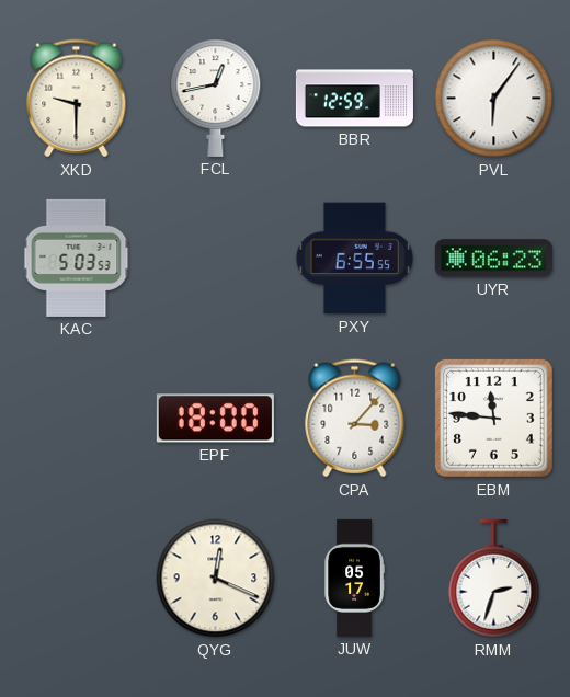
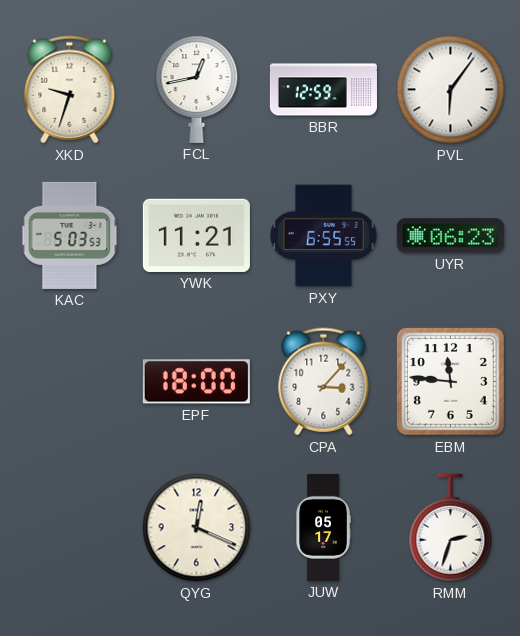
XKD: 9:30 -> 9:33 (70, 90)
YWK: none -> 11:21 (196, 235)
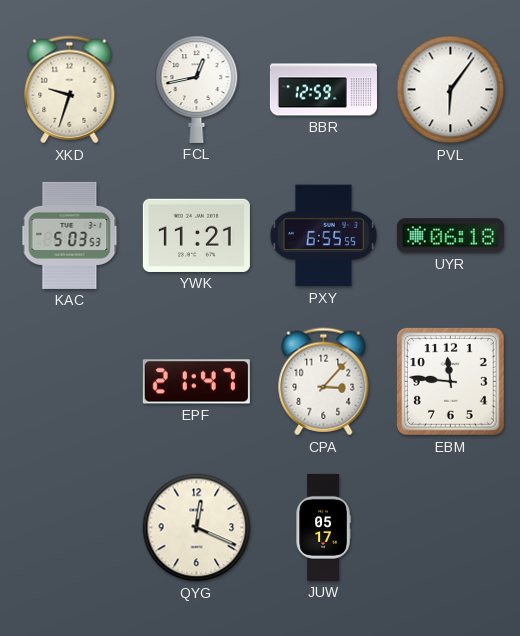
UYR: 06:23 -> 06:18 (450, 236)
EPF: 18:00 -> 21:47 (196, 382)
RMM: 2:33 -> none (451, 528)
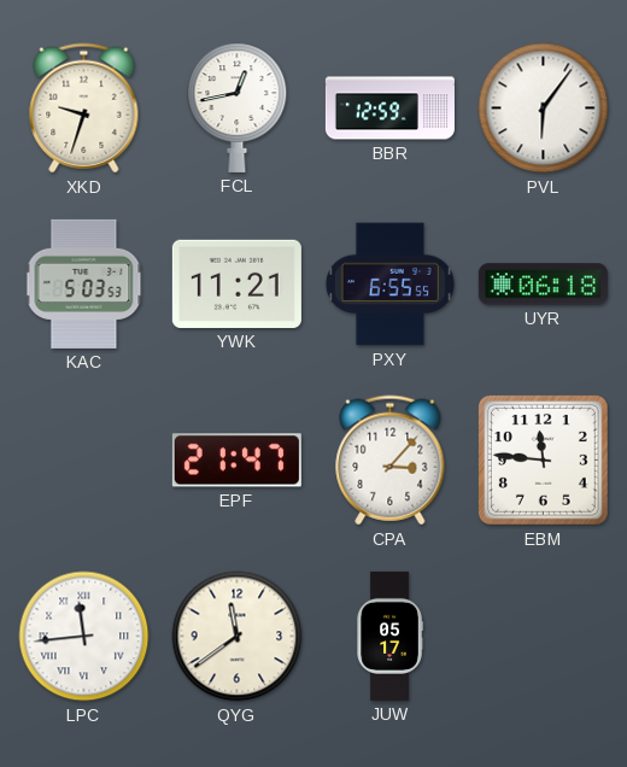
LPC: none -> 11:44 (84, 637)
QYG: 12:19 -> 11:39 (238, 637)
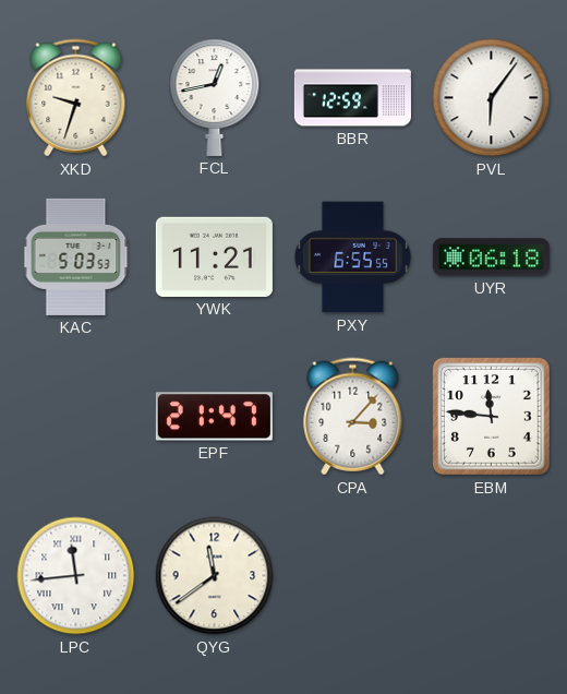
JUW: 05:17 -> none (389, 636)
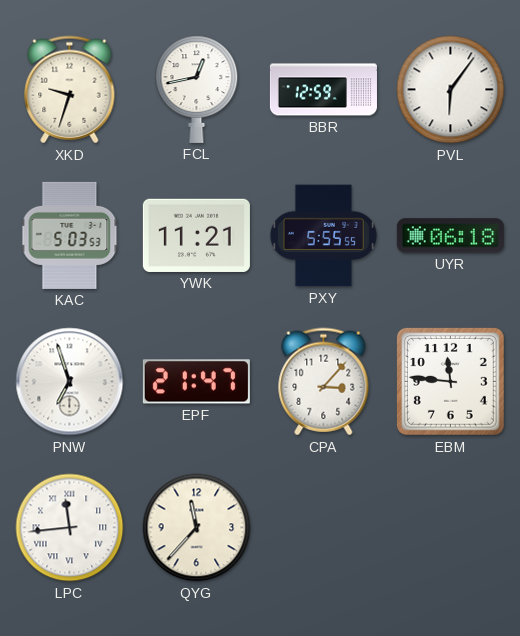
PXY: 6:55 -> 5:55 (323, 236)
PNW: none -> 6:57 (70, 382)
QYG: 11:39 -> 11:37 (197, 528)
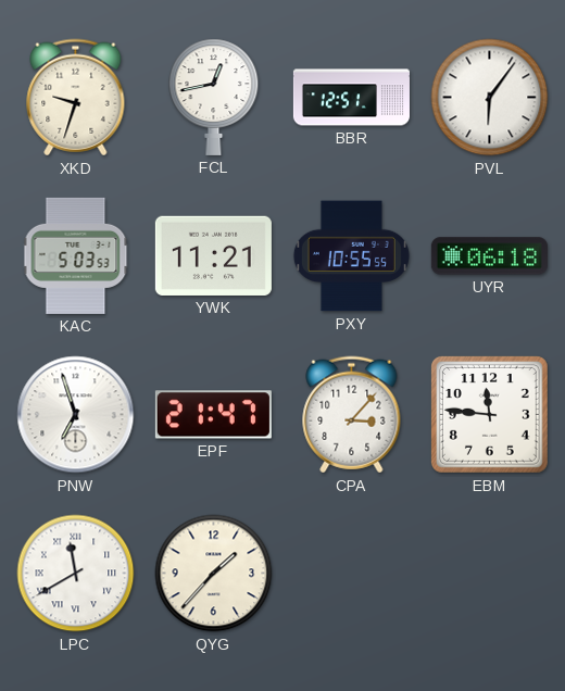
BBR: 12:59 -> 12:51 (351, 98)
PXY: 5:55 -> 10:55 (351, 256)
LPC: 11:44 -> 11:40 (76, 574)
QYG: 11:37 -> 1:37 (214, 574)
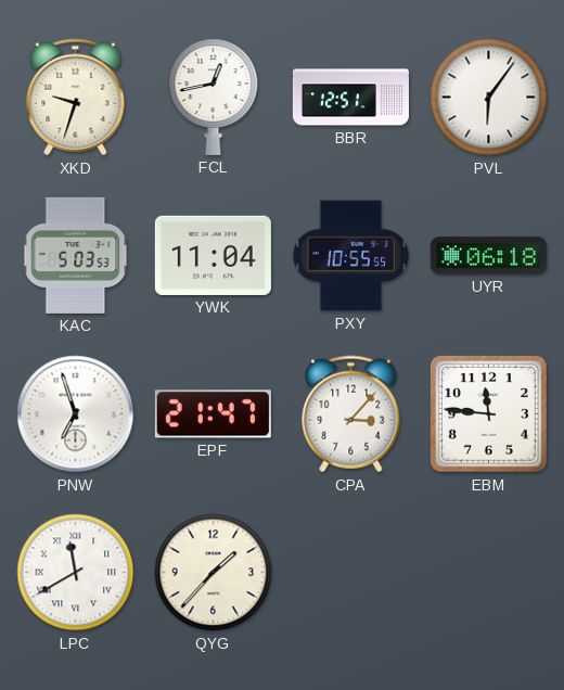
YWK: 11:21 -> 11:04 (213, 255)
